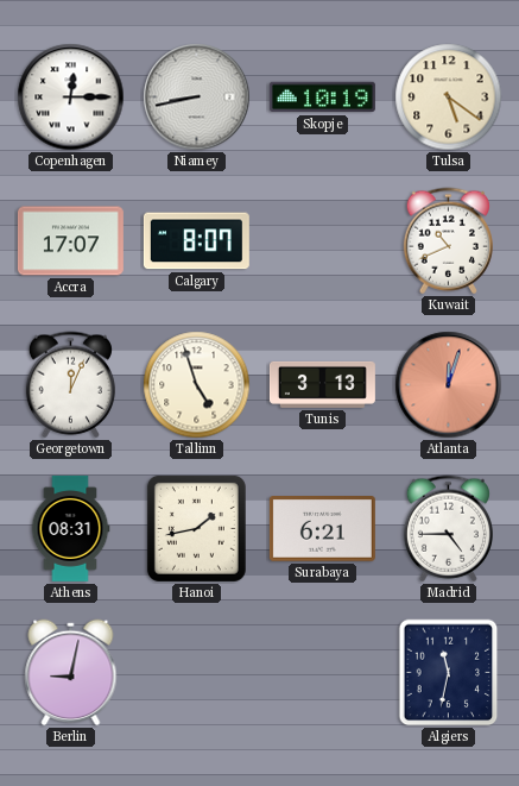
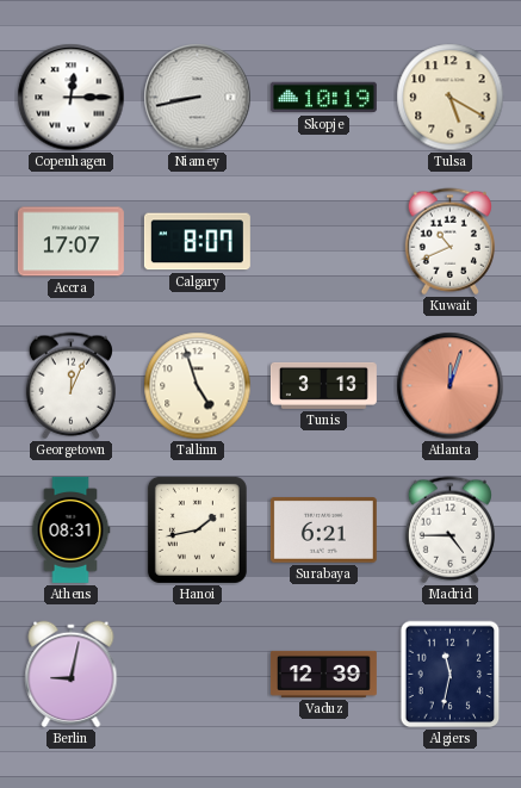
Tulsa: 5:21 -> 5:20 (451, 98)
Vaduz: none -> 12:39 (323, 674)
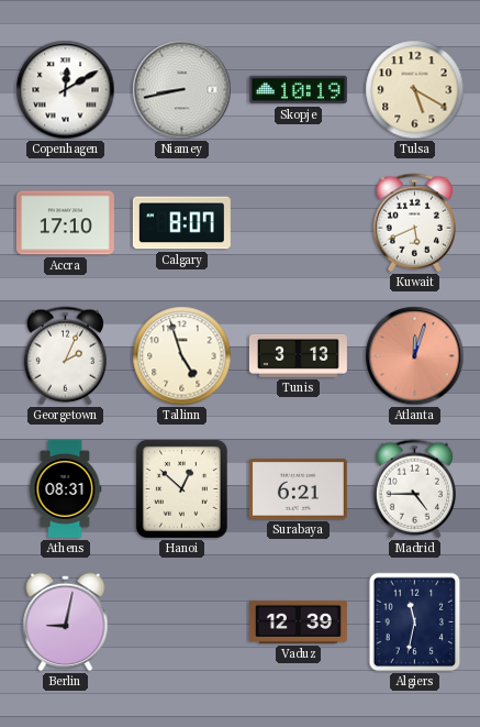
Copenhagen: 12:15 -> 12:10 (66, 90)
Accra: 17:07 -> 17:10 (65, 223)
Kuwait: 10:41 -> 5:41 (414, 223)
Georgetown: 12:04 -> 2:04 (65, 356)
Hanoi: 1:43 -> 12:52 (181, 488)
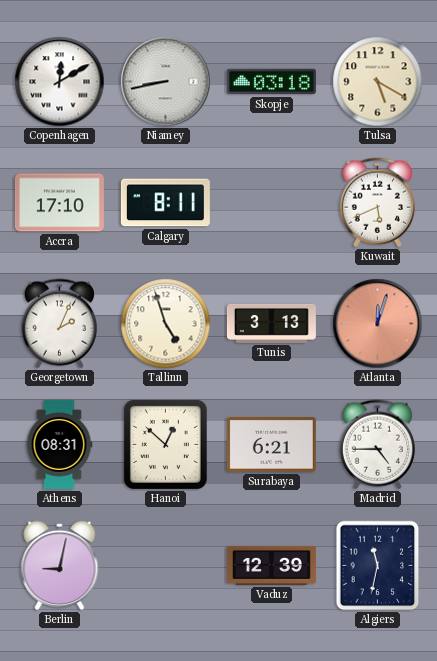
Skopje: 10:19 -> 03:18 (271, 82)
Calgary: 8:07 -> 8:11 (165, 203)
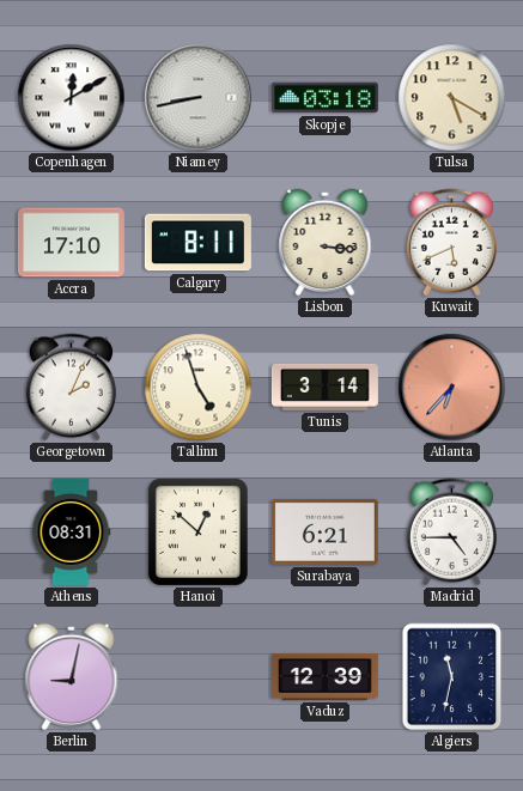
Lisbon: none -> 3:16 (326, 243)
Tunis: 3:13 -> 3:14 (324, 387)
Atlanta: 12:03 -> 6:37 (452, 388)
